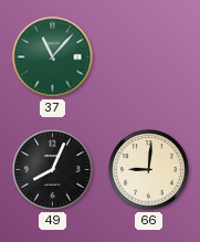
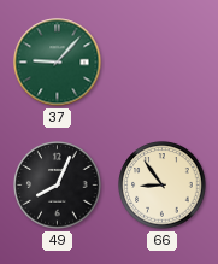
37: 11:07 -> 9:07 (58, 63)
66: 9:01 -> 8:54 (163, 186)
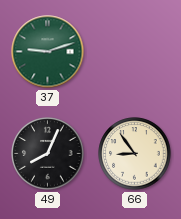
37: 9:07 -> 9:12 (48, 52)
